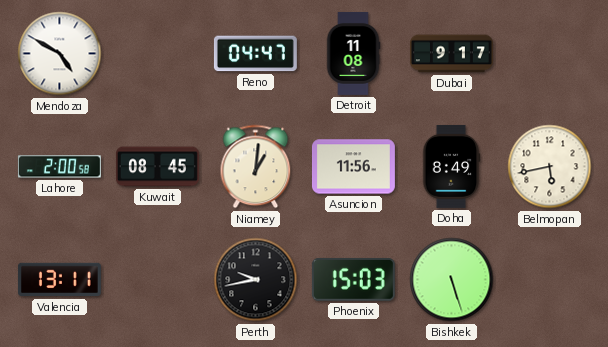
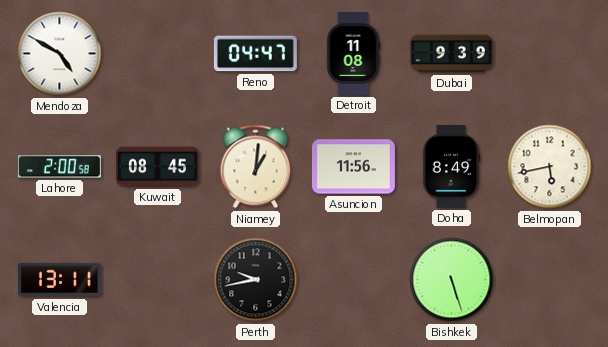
Dubai: 9:17 -> 9:39 (451, 54)
Phoenix: 15:03 -> none (353, 279)
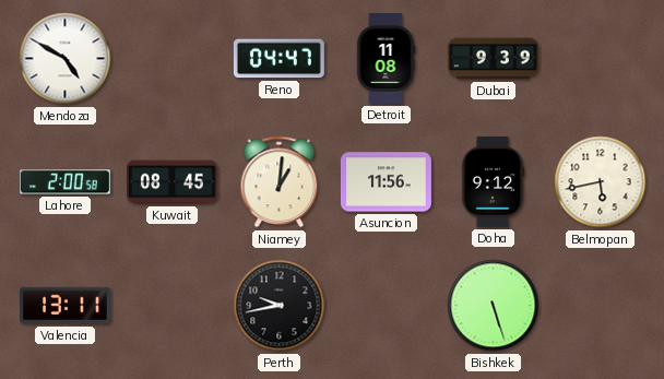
Doha: 8:49 -> 9:12 (493, 181)
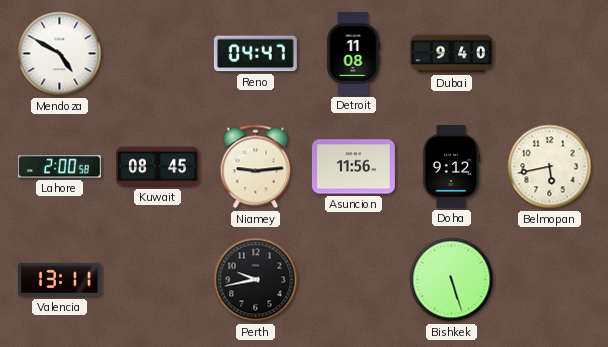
Dubai: 9:39 -> 9:40 (451, 54)
Niamey: 1:01 -> 9:14 (256, 167)
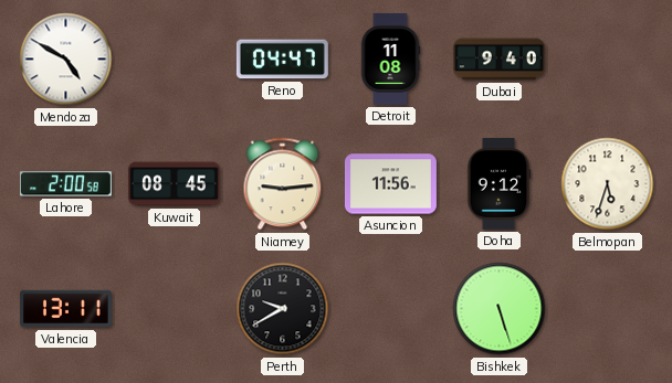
Belmopan: 5:43 -> 5:33 (608, 184)
Perth: 9:43 -> 9:40 (283, 309)
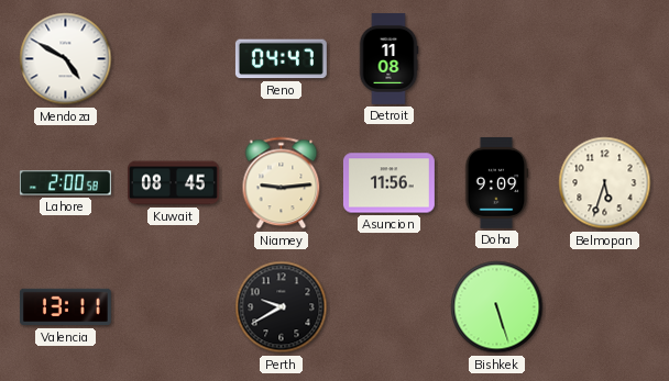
Dubai: 9:40 -> none (498, 60)
Doha: 9:12 -> 9:09 (496, 182)
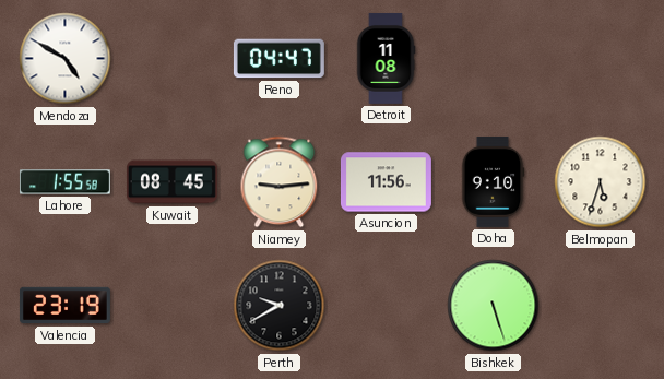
Lahore: 2:00 -> 1:55 (64, 182)
Doha: 9:09 -> 9:10 (493, 181)
Valencia: 13:11 -> 23:19 (64, 306)
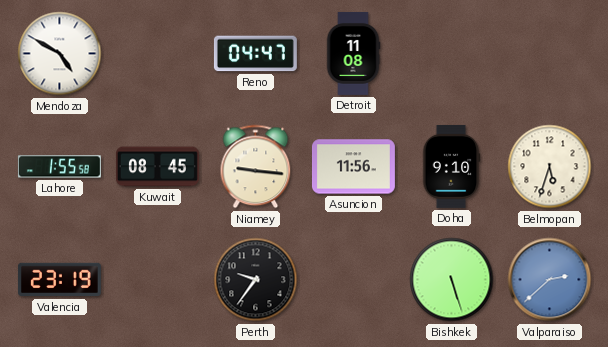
Niamey: 9:14 -> 9:16 (256, 167)
Perth: 9:40 -> 9:36 (256, 280)
Valparaiso: none -> 2:38 (550, 280)
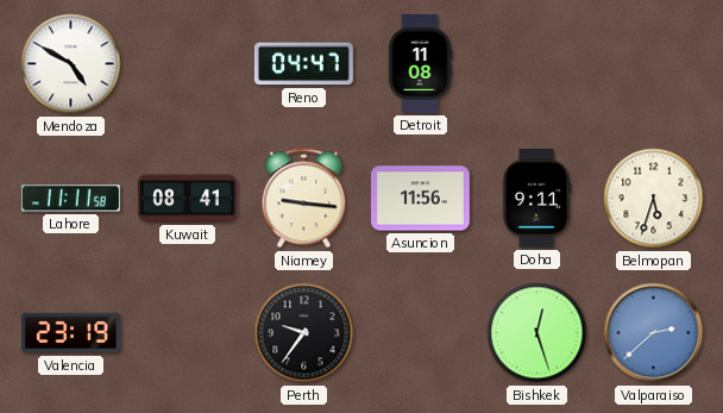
Lahore: 1:55 -> 11:11 (70, 199)
Kuwait: 08:45 -> 08:41 (187, 199)
Doha: 9:10 -> 9:11 (536, 198)
Bishkek: 5:27 -> 12:27 (537, 333)
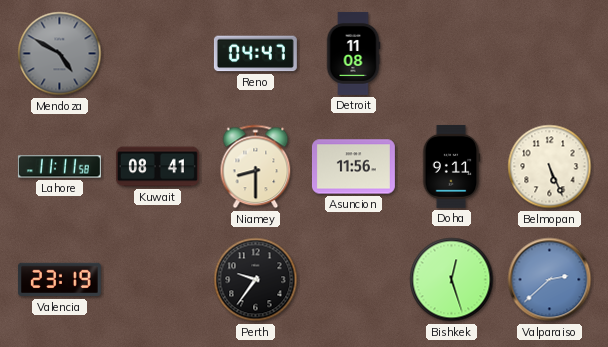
Mendoza dial: white -> grey (60, 54)
Niamey: 9:16 -> 8:30 (256, 167)
Belmopan: 5:33 -> 5:26 (550, 167)
